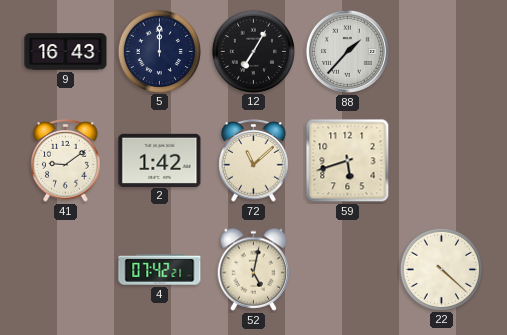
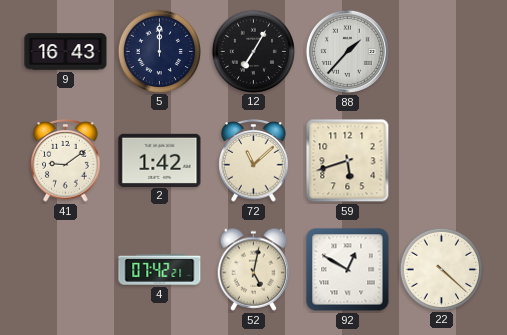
92: none -> 12:50 (348, 270)
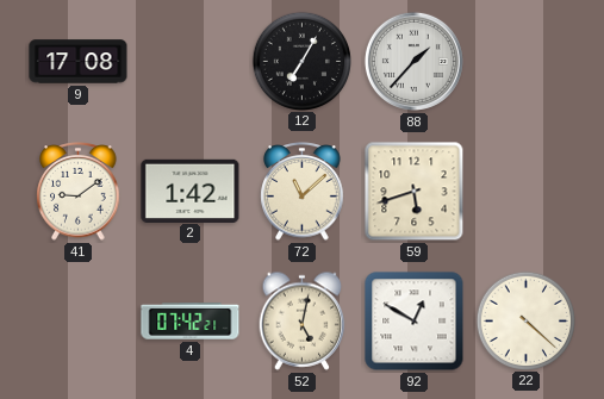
9: 16:43 -> 17:08 (79, 62)
5: 12:00 -> none (159, 51)
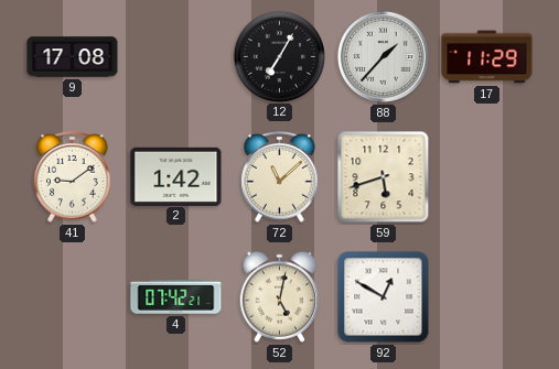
17: none -> 11:29 (487, 57)
22: 4:22 -> none (525, 320)
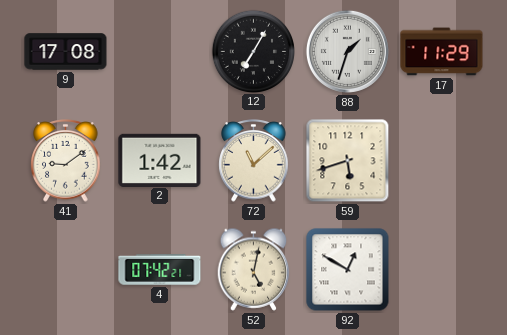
88: 1:37 -> 1:33 (347, 51)
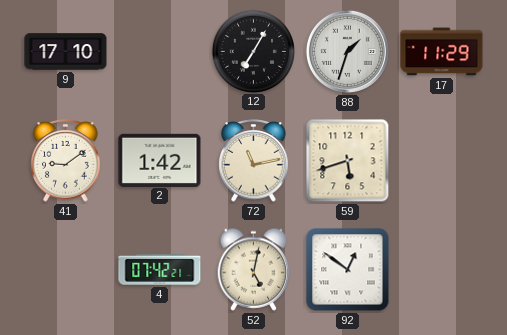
9: 17:08 -> 17:10 (66, 52)
72: 11:08 -> 11:13 (254, 161)
92: 12:50 -> 12:51 (348, 270)
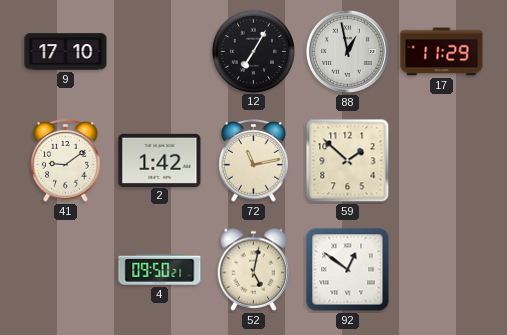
88: 1:33 -> 12:58 (347, 51)
59: 5:42 -> 1:52 (348, 161)
4: 07:42 -> 09:50 (160, 270)
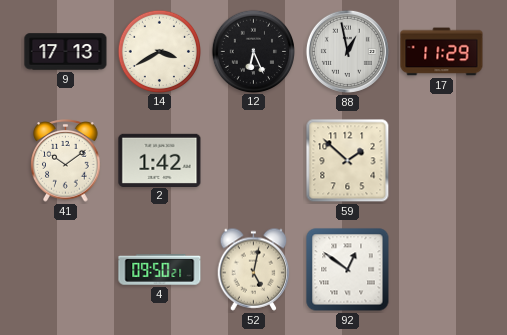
9: 17:10 -> 17:13 (66, 52)
14: none -> 3:40 (159, 51)
12: 7:05 -> 6:26 (253, 51)
41: 9:09 -> 10:09 (66, 161)
72: 11:13 -> none (254, 161)
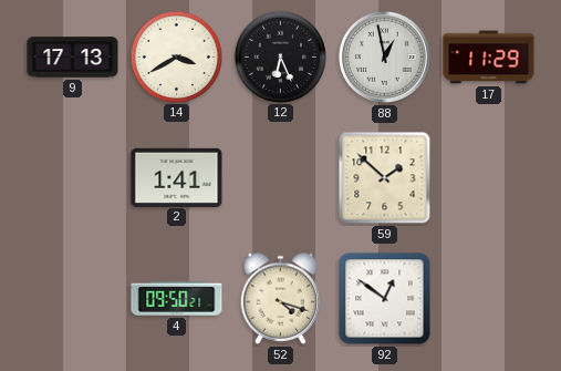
41: 10:09 -> none (66, 161)
2: 1:42 -> 1:41 (177, 177)
52: 5:02 -> 4:18 (281, 298)
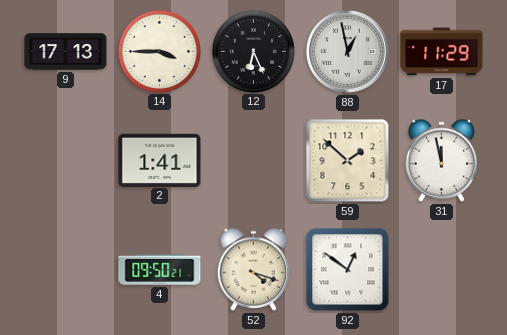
14: 3:40 -> 3:45 (159, 51)
31: none -> 11:58 (442, 160)
